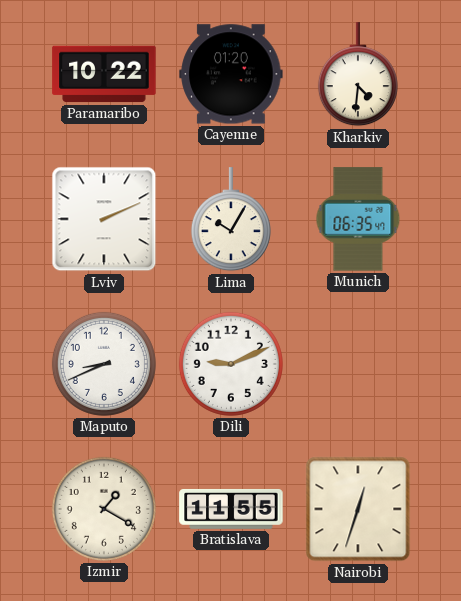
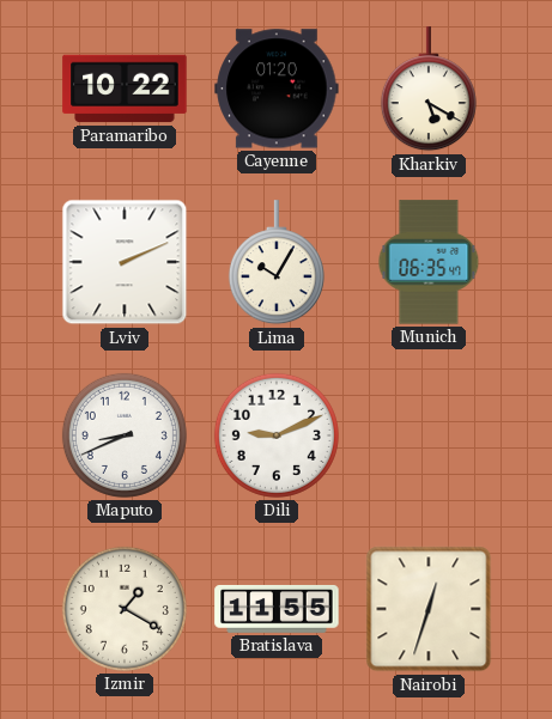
Kharkiv: 4:31 -> 5:20 (429, 90)
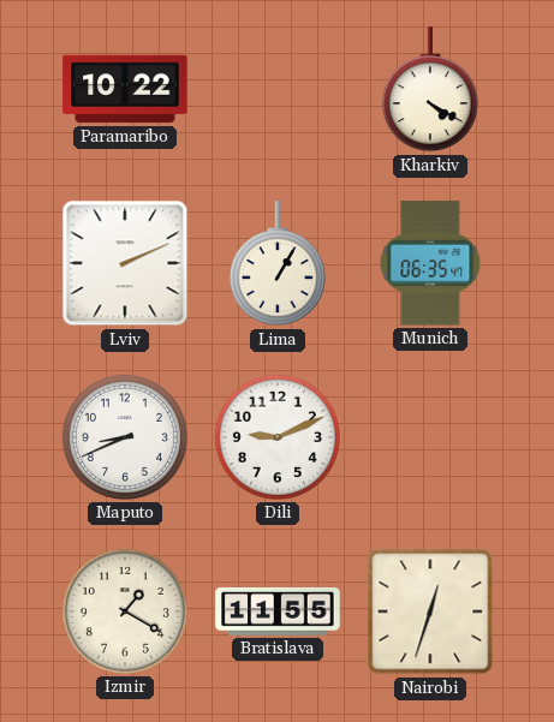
Cayenne: 01:20 -> none (277, 89)
Kharkiv: 5:20 -> 4:20 (430, 90)
Lima: 10:05 -> 1:05 (278, 264)
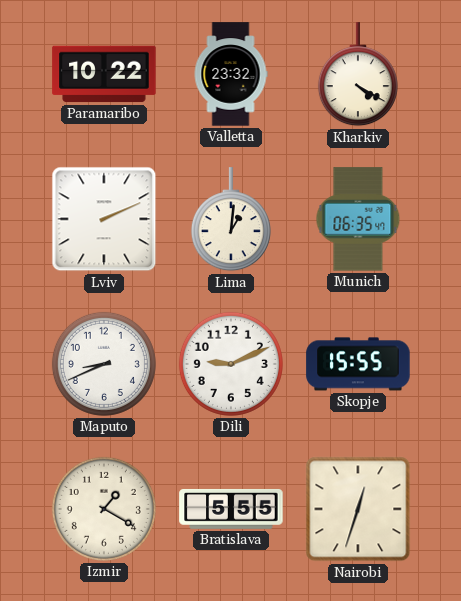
Valletta: none -> 23:32 (231, 74)
Lima: 1:05 -> 1:01 (231, 220)
Skopje: none -> 15:55 (358, 364)
Bratislava: 11:55 -> 5:55 (231, 509)
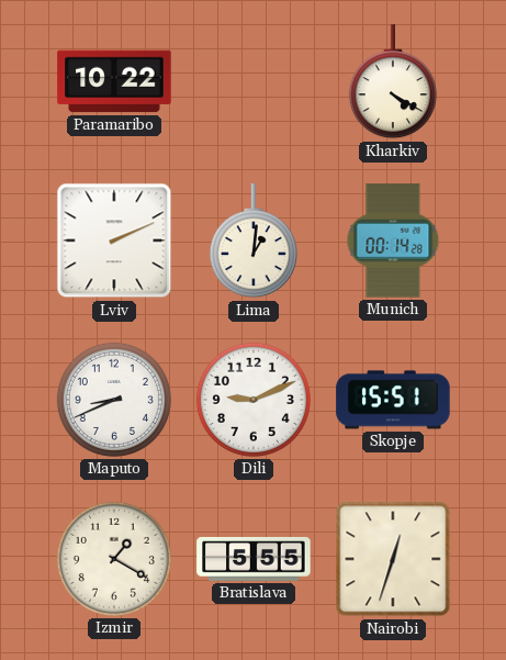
Valletta: 23:32 -> none (231, 74)
Munich: 06:35 -> 00:14 (393, 240)
Skopje: 15:55 -> 15:51 (393, 400)
